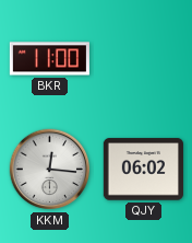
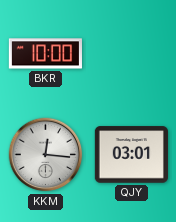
BKR: 11:00 -> 10:00 (45, 54)
QJY: 06:02 -> 03:01 (131, 155)
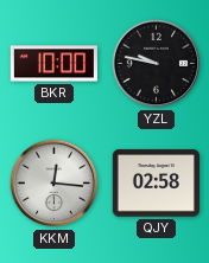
YZL: none -> 9:47 (157, 64)
QJY: 03:01 -> 02:58 (156, 184)
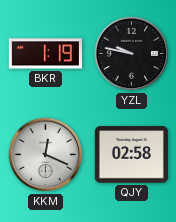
BKR: 10:00 -> 1:19 (45, 54)
KKM: 12:16 -> 12:19 (46, 155)
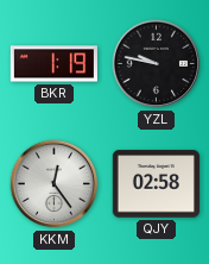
KKM: 12:19 -> 12:24 (55, 184)
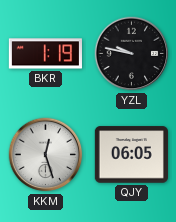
KKM: 12:24 -> 12:27 (46, 155)
QJY: 02:58 -> 06:05 (131, 155)
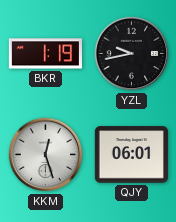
YZL: 9:47 -> 9:43 (132, 54)
QJY: 06:05 -> 06:01 (131, 155)
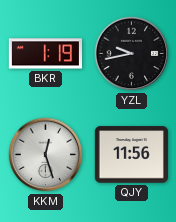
QJY: 06:01 -> 11:56 (131, 155)
